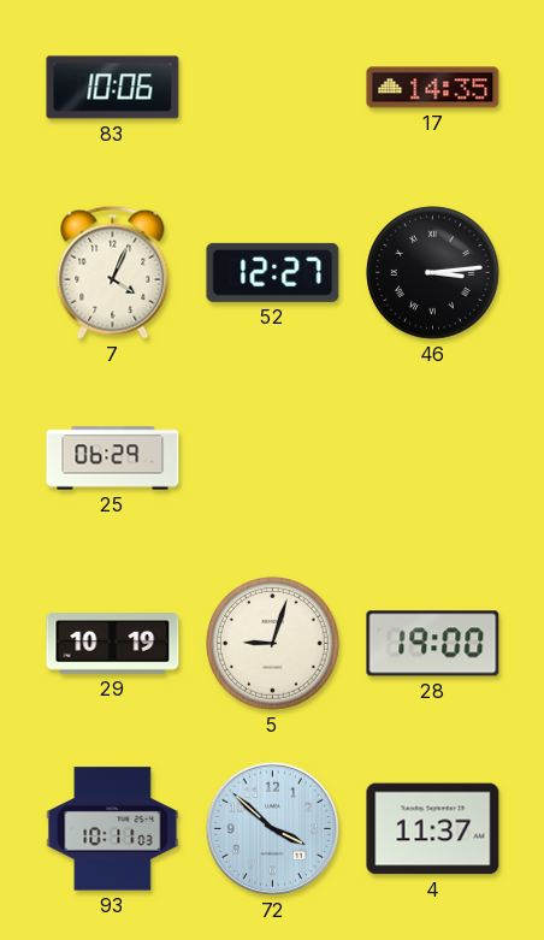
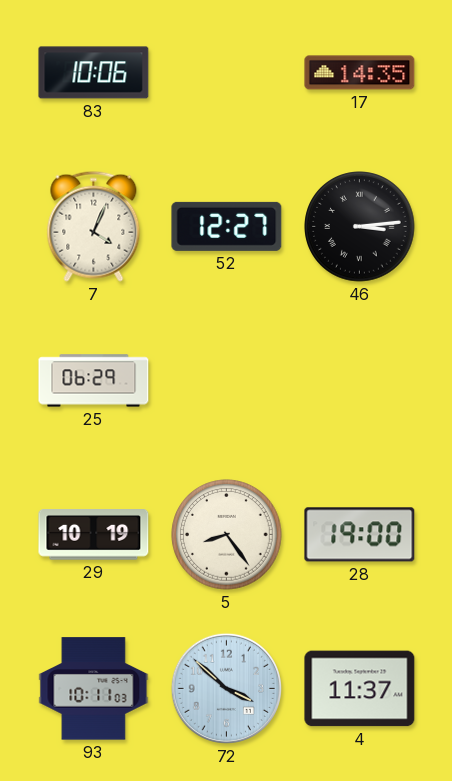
5: 9:03 -> 8:24 (227, 535)
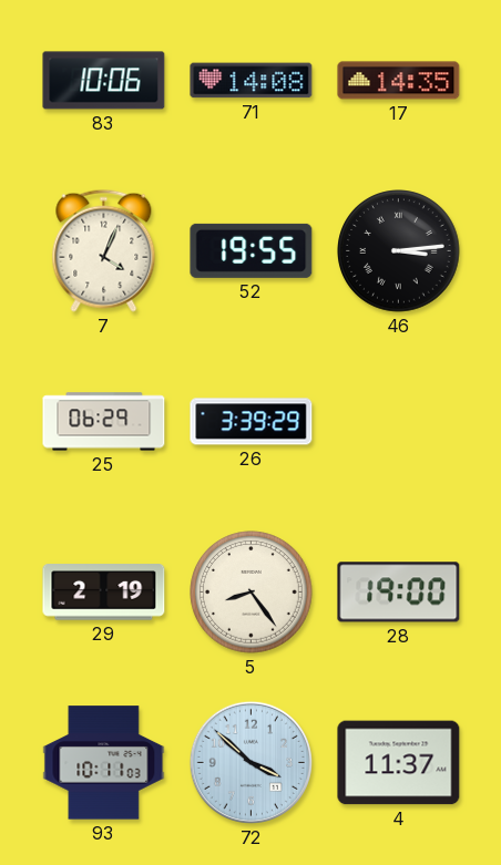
71: none -> 14:08 (252, 81)
52: 12:27 -> 19:55 (252, 250)
26: none -> 3:39 (252, 422)
29: 10:19 -> 2:19 (104, 593)
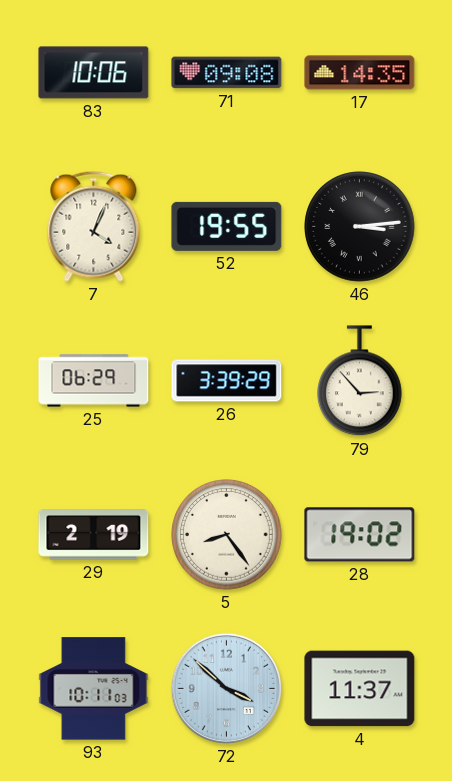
71: 14:08 -> 09:08 (227, 73)
79: none -> 2:53 (360, 381)
28: 19:00 -> 19:02 (360, 535)
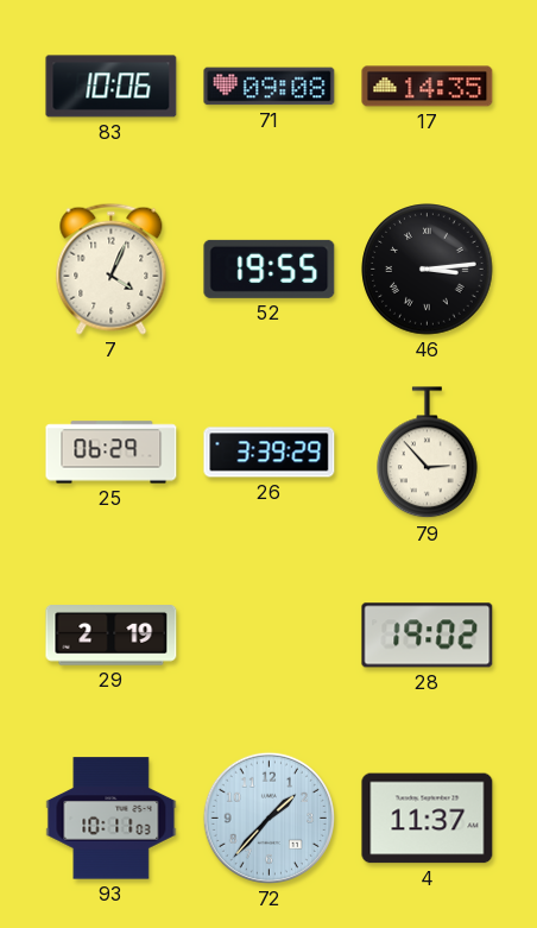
5: 8:24 -> none (227, 535)
72: 3:52 -> 1:37 (268, 817)
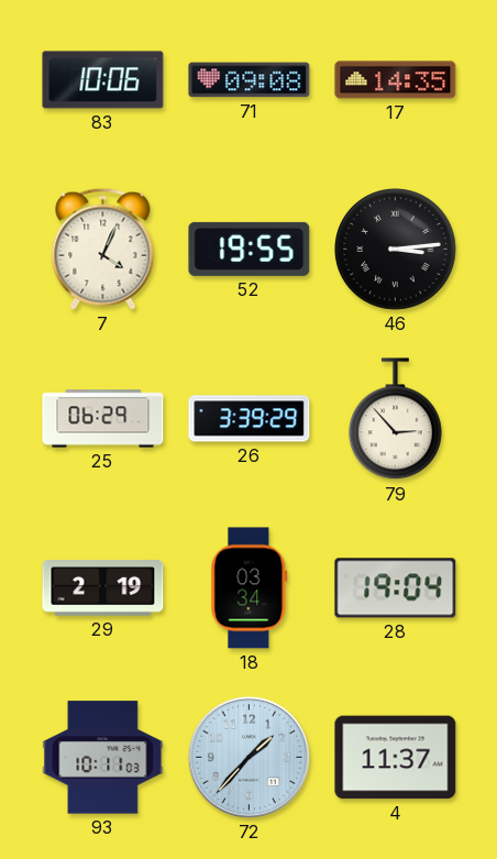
18: none -> 03:34 (250, 588)
28: 19:02 -> 19:04 (396, 588)
